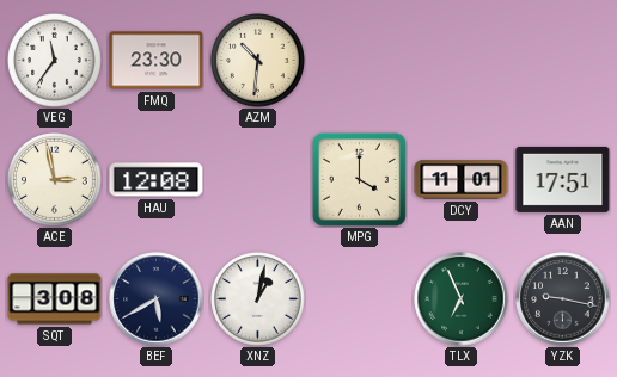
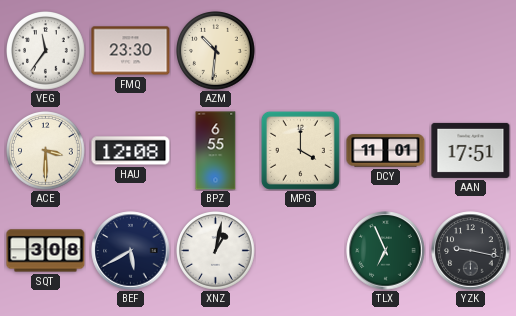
ACE: 2:58 -> 3:30 (46, 151)
BPZ: none -> 6:55 (216, 151)
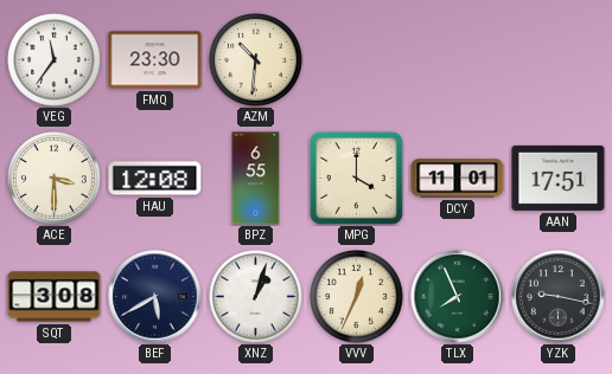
XNZ: 1:02 -> 1:03 (256, 297)
VVV: none -> 12:34 (357, 297)
TLX: 6:56 -> 7:56 (458, 297)
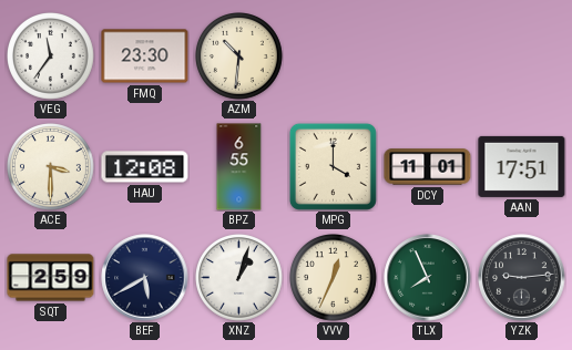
SQT: 3:08 -> 2:59 (51, 278)
YZK: 9:17 -> 9:14 (522, 278)
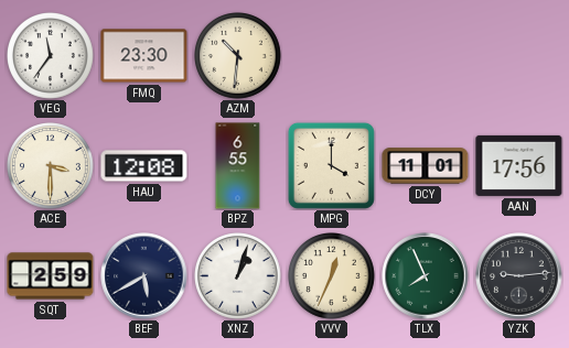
AAN: 17:51 -> 17:56 (519, 165)
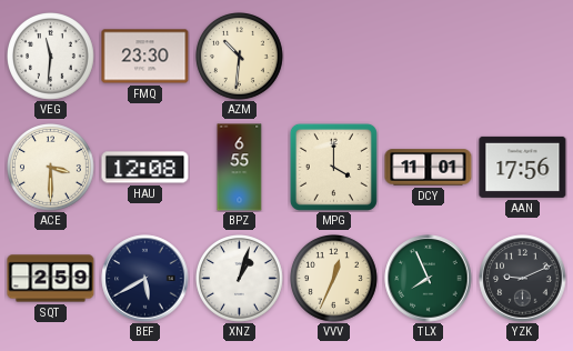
VEG: 11:36 -> 11:31 (51, 57)
YZK: 9:14 -> 9:11 (523, 279)
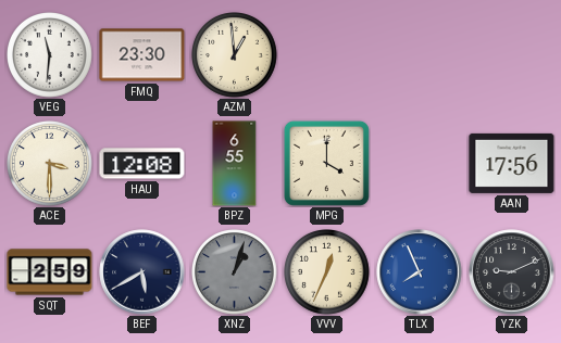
AZM: 10:31 -> 12:59 (235, 55)
DCY: 11:01 -> none (429, 168)
XNZ dial: white -> grey (235, 272)
TLX dial: green -> blue (420, 272)
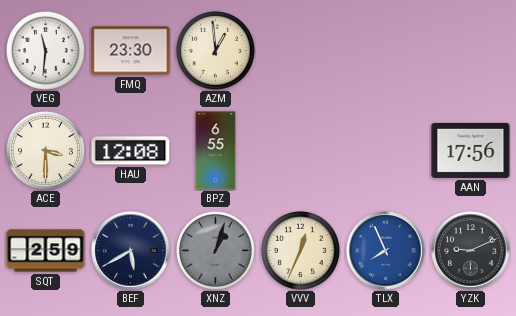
MPG: 4:00 -> none (326, 163)
